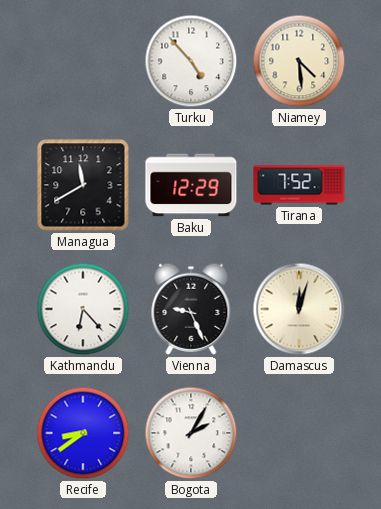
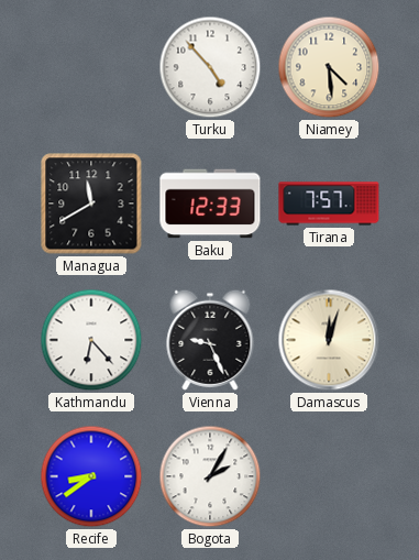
Baku: 12:29 -> 12:33 (210, 204)
Tirana: 7:52 -> 7:57 (329, 204)
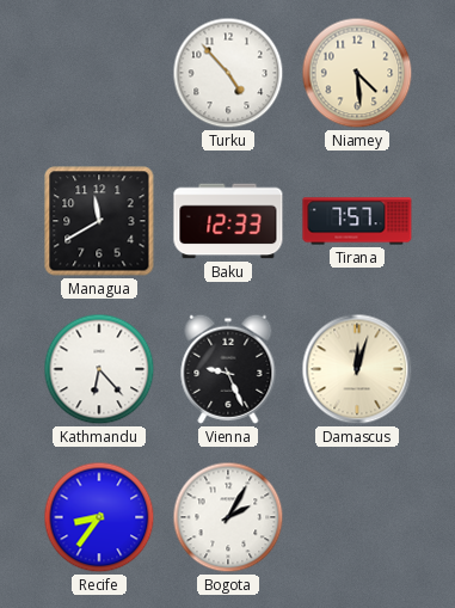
Recife: 8:39 -> 8:36 (99, 517)
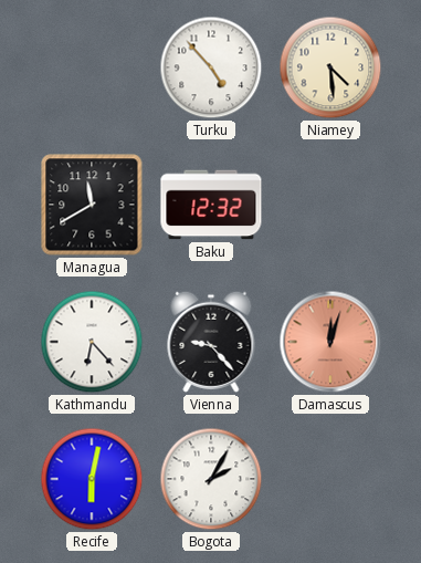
Baku: 12:33 -> 12:32 (211, 205)
Tirana: 7:57 -> none (357, 221)
Vienna: 9:26 -> 9:23 (211, 342)
Damascus dial: cream -> salmon (330, 342)
Recife: 8:36 -> 6:02 (92, 479)
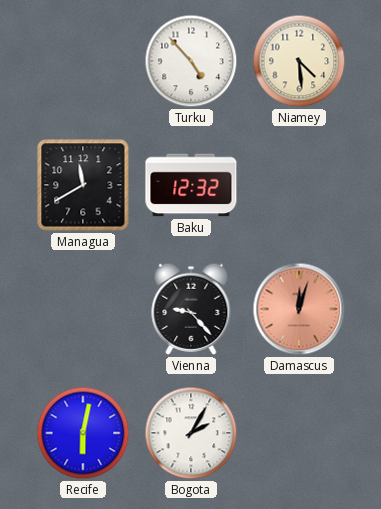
Kathmandu: 6:23 -> none (92, 342)
